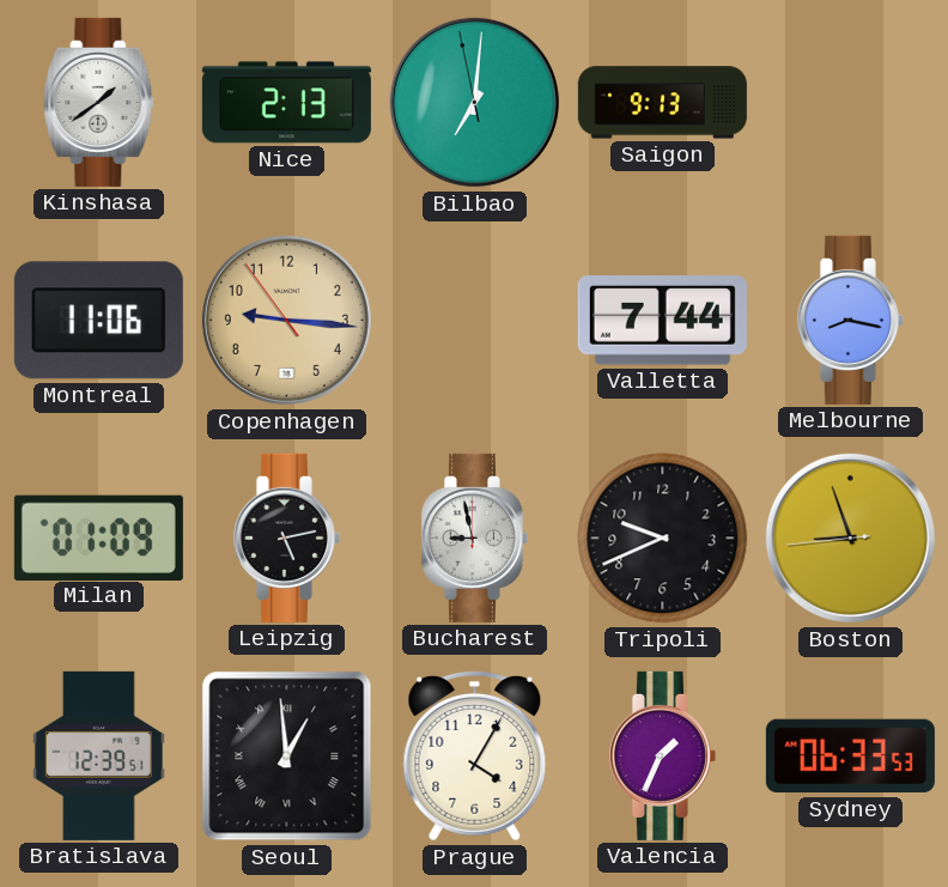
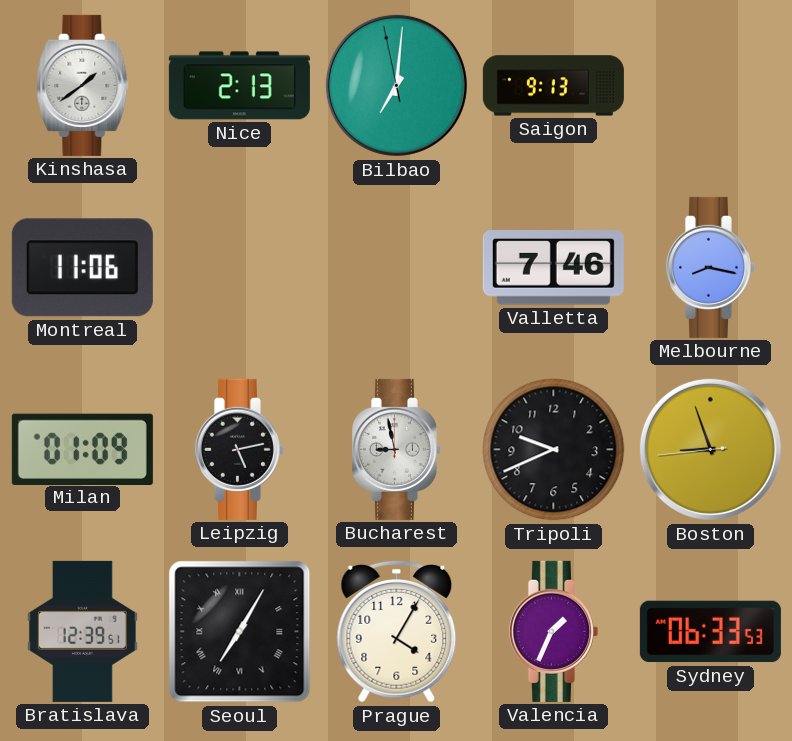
Copenhagen: 9:15 -> none (286, 320)
Valletta: 7:44 -> 7:46 (553, 268)
Seoul: 12:59 -> 7:05 (240, 632)
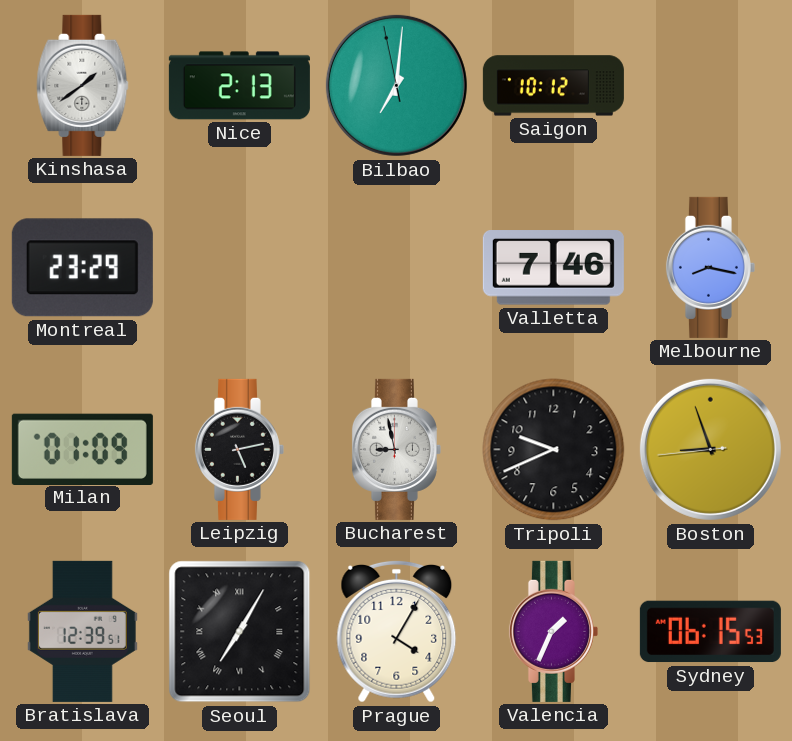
Saigon: 9:13 -> 10:12 (553, 86)
Montreal: 11:06 -> 23:29 (82, 268)
Sydney: 06:33 -> 06:15 (710, 632)
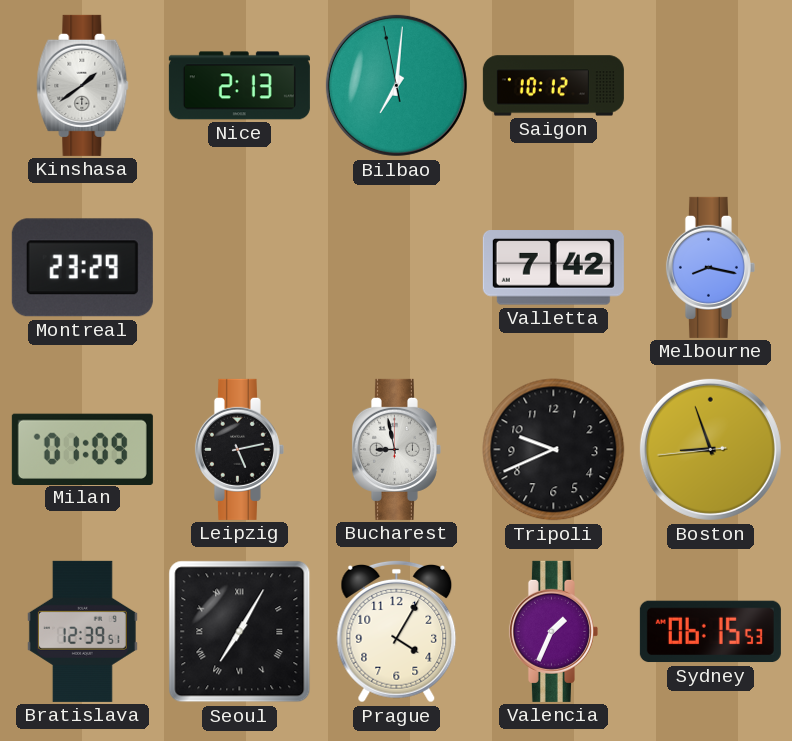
Valletta: 7:46 -> 7:42 (553, 268)
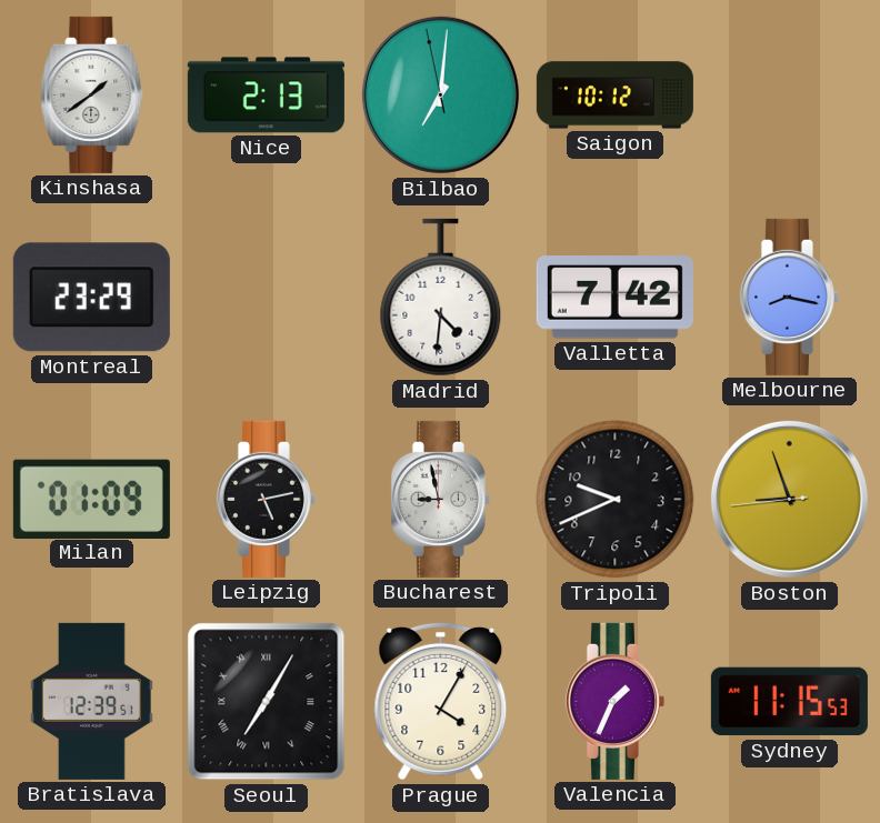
Madrid: none -> 4:31 (441, 298)
Sydney: 06:15 -> 11:15 (789, 702)
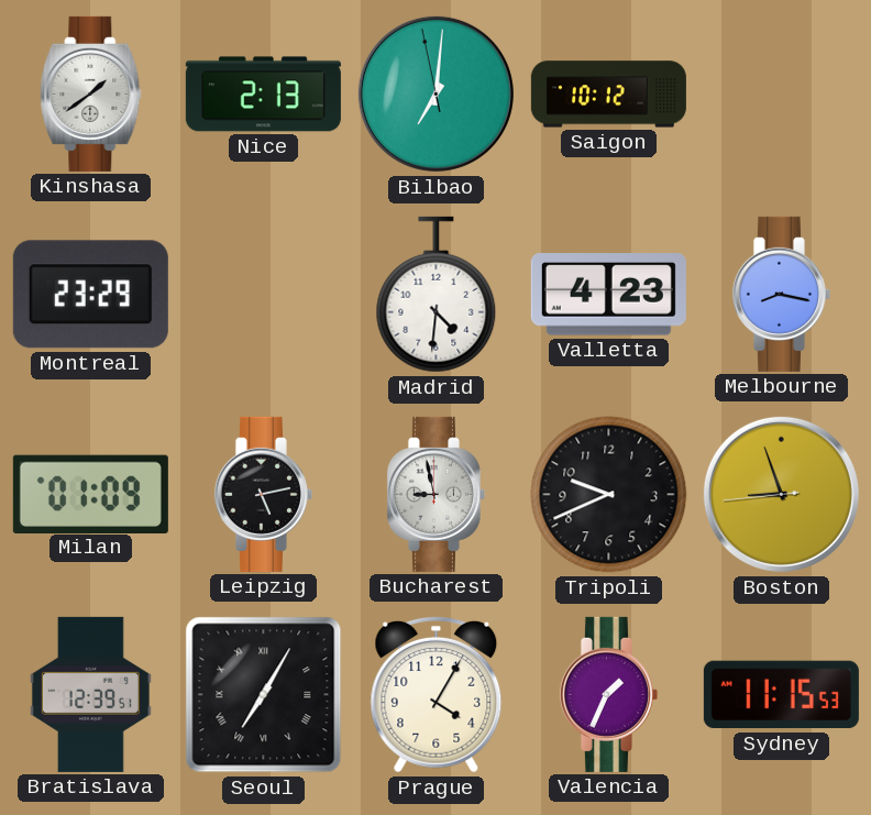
Valletta: 7:42 -> 4:23 (608, 295)
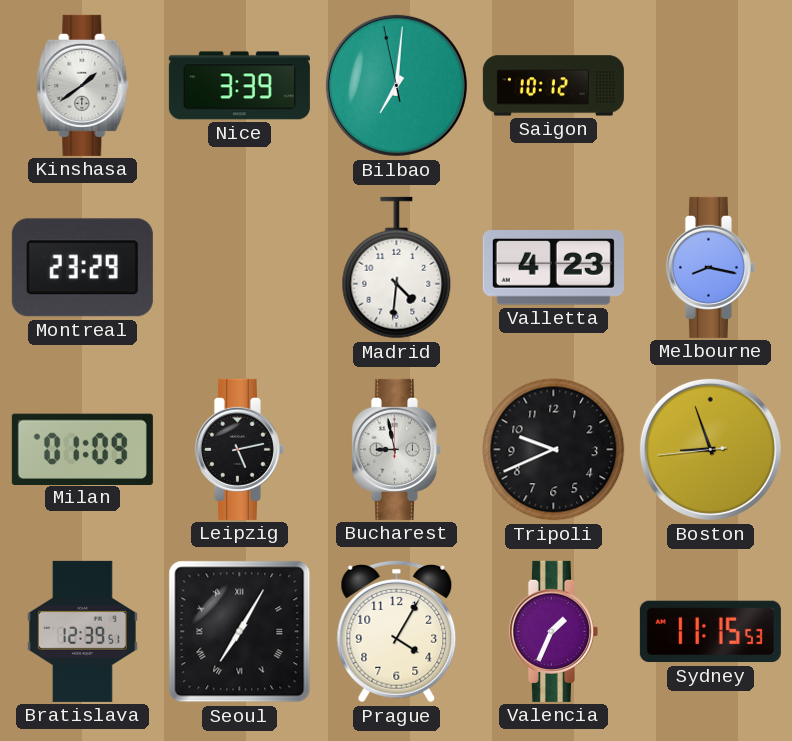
Nice: 2:13 -> 3:39 (239, 86)
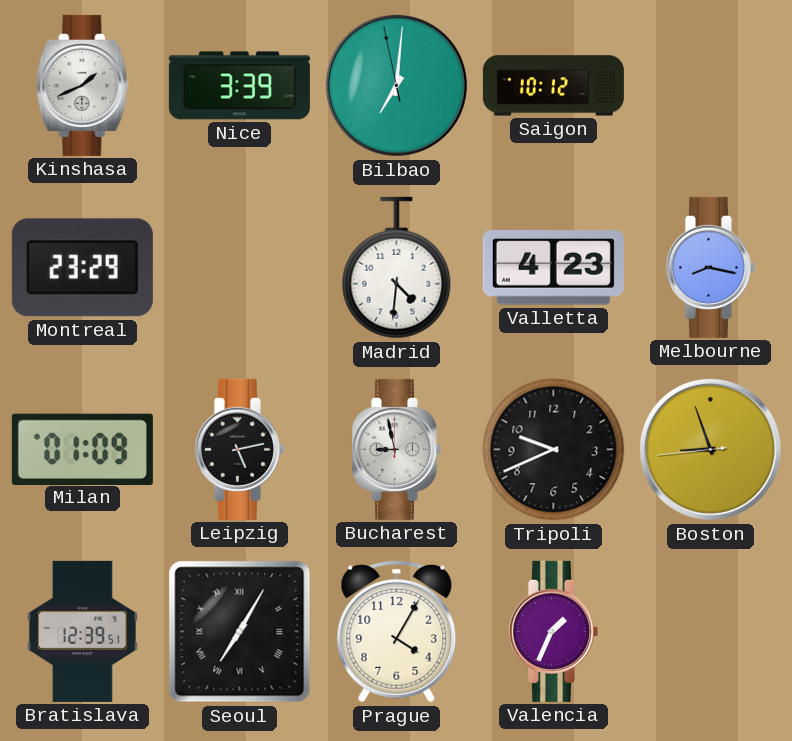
Kinshasa: 1:39 -> 1:41 (83, 85)
Sydney: 11:15 -> none (710, 632)
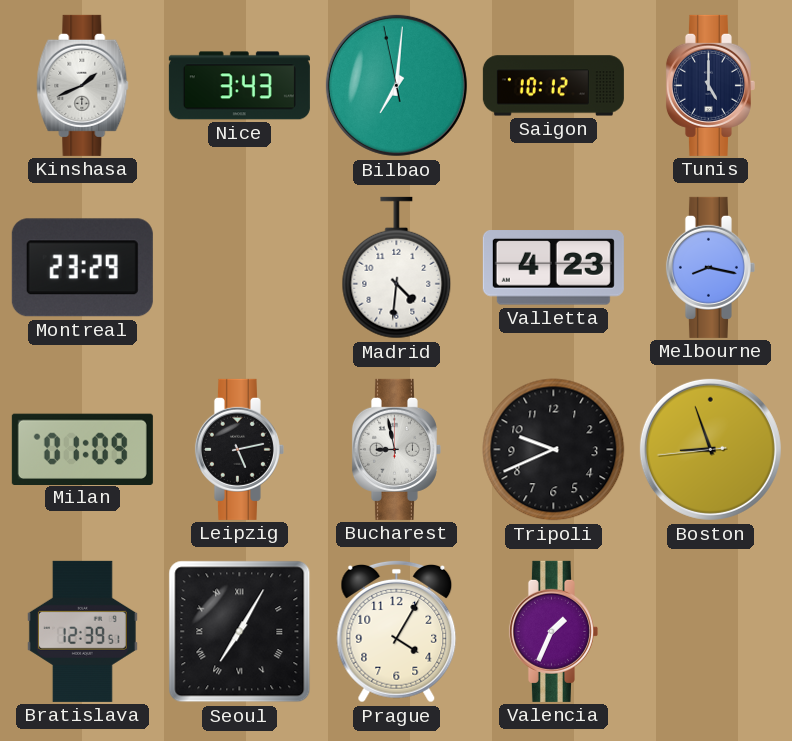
Nice: 3:39 -> 3:43 (239, 86)
Tunis: none -> 5:00 (710, 85)
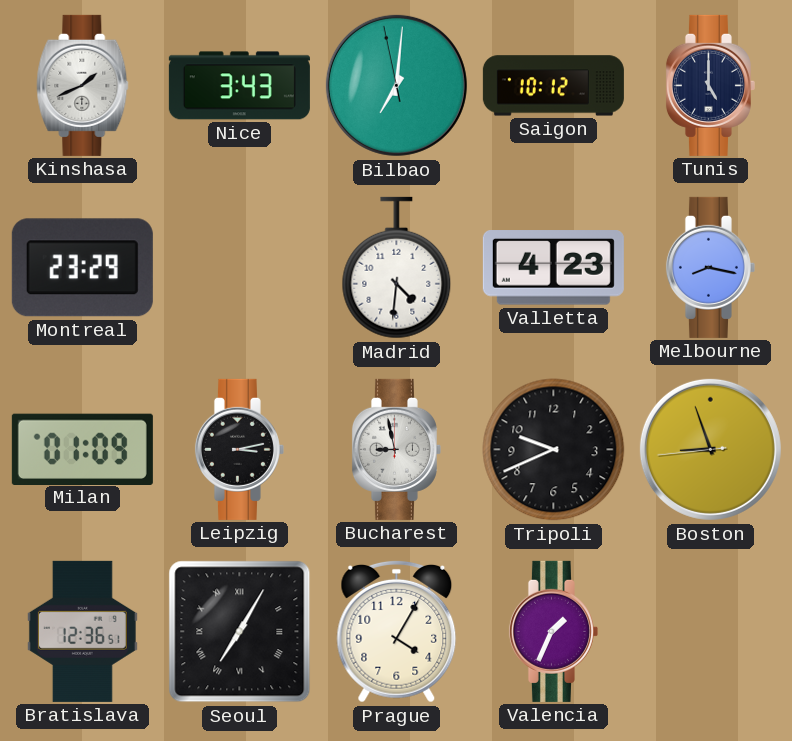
Leipzig: 5:13 -> 3:13 (239, 449)
Bratislava: 12:39 -> 12:36 (82, 631)
